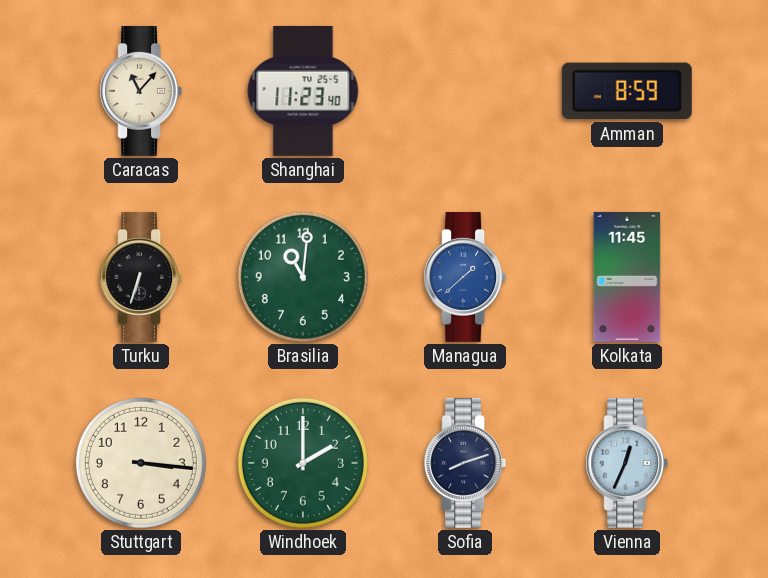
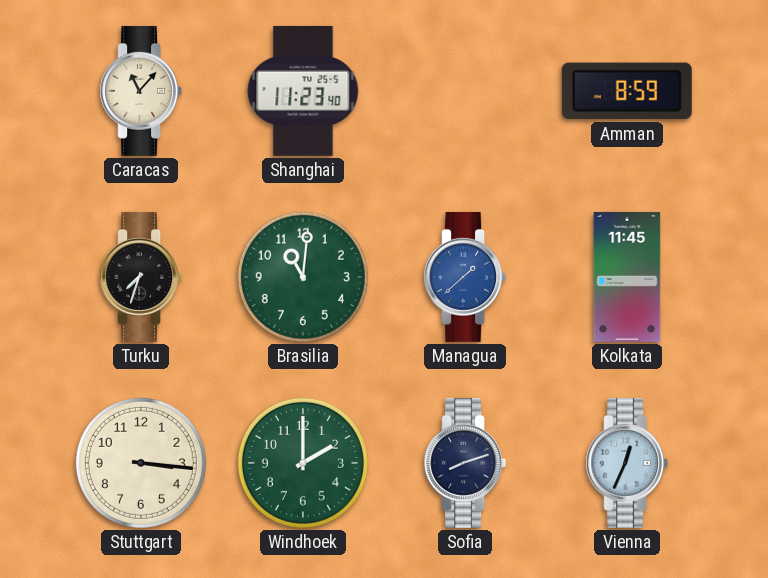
Turku: 6:33 -> 7:33 (141, 277)
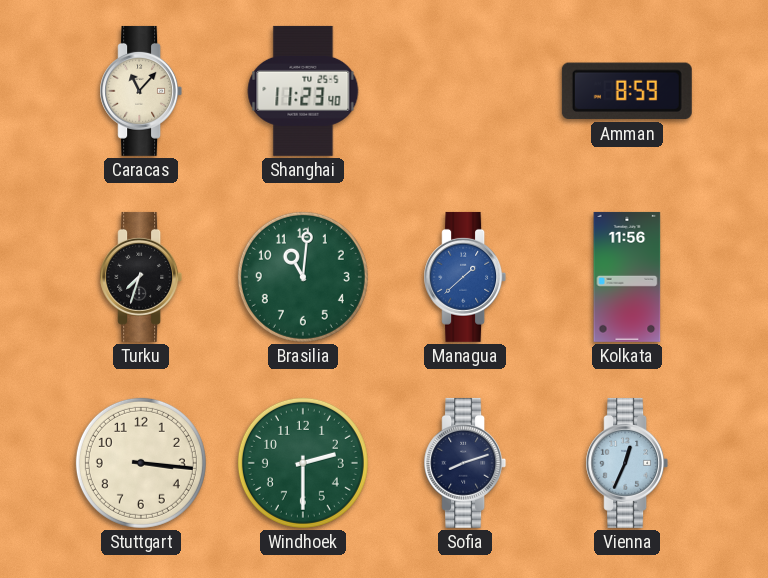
Kolkata: 11:45 -> 11:56 (627, 277)
Windhoek: 2:00 -> 2:30 (303, 463)
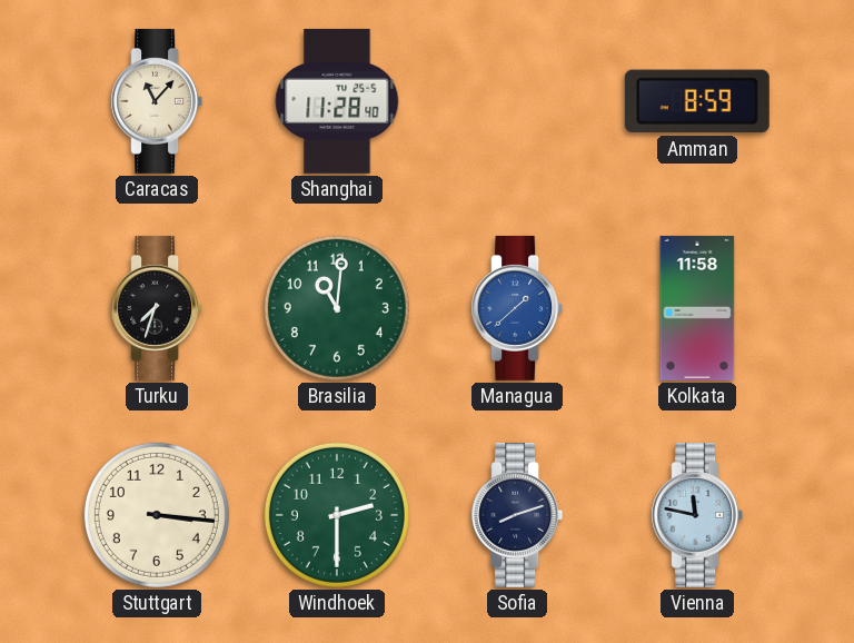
Shanghai: 11:23 -> 11:28 (337, 101)
Kolkata: 11:56 -> 11:58 (697, 308)
Vienna: 12:34 -> 11:47 (697, 515)
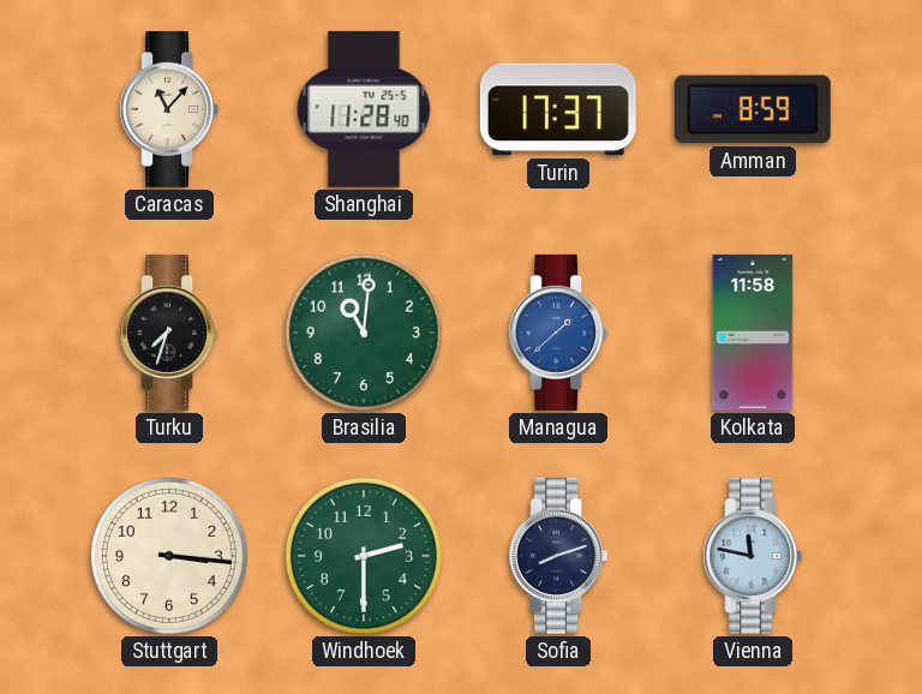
Turin: none -> 17:37 (558, 109)
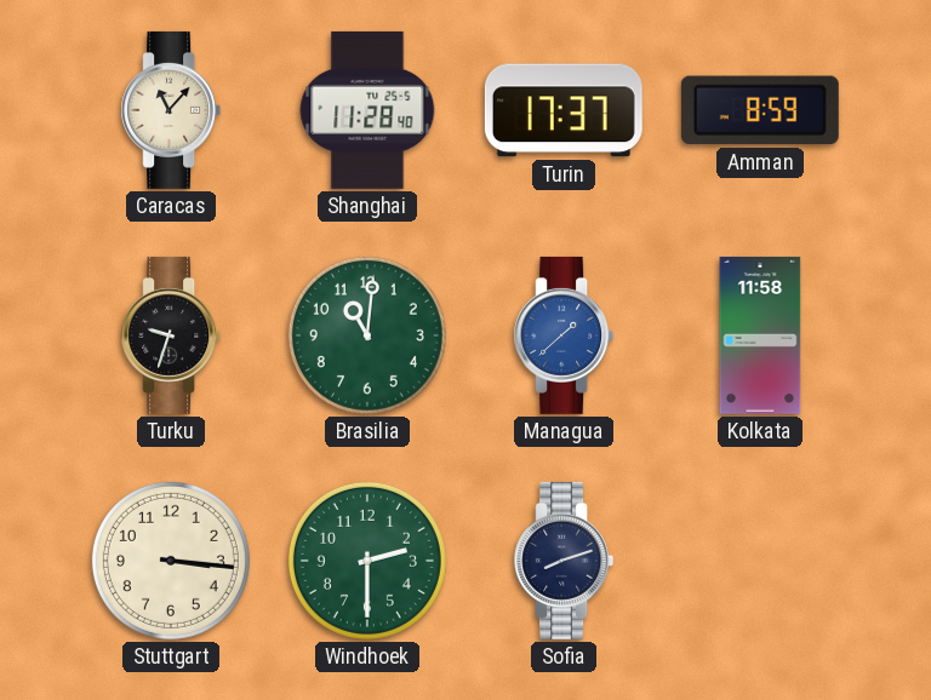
Turku: 7:33 -> 9:33 (171, 335)
Vienna: 11:47 -> none (753, 556)
